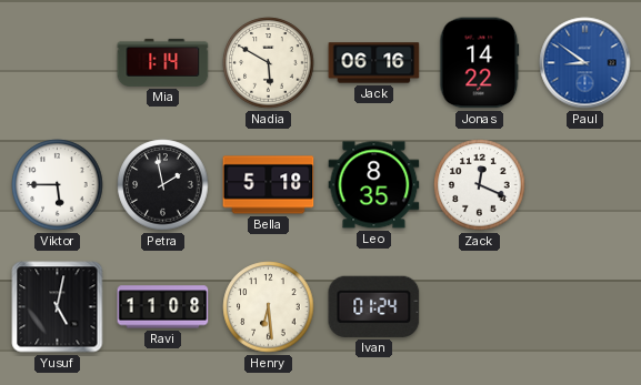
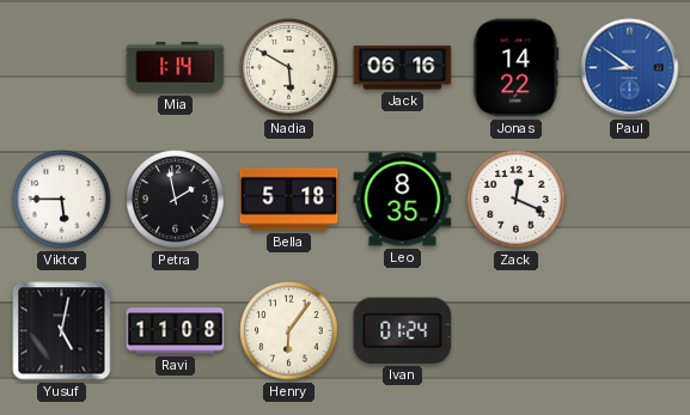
Henry: 6:29 -> 6:06 (289, 331)
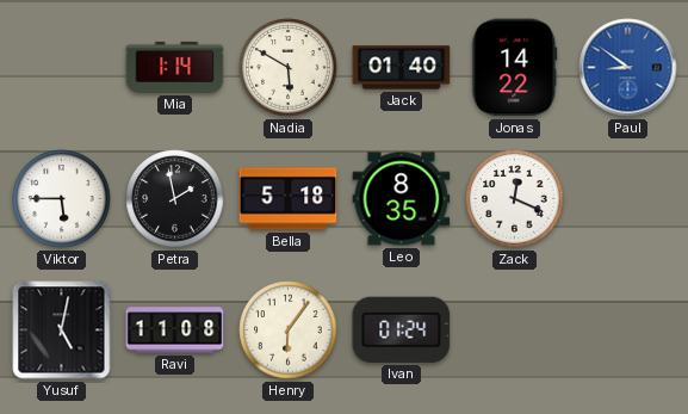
Jack: 06:16 -> 01:40 (402, 68)
